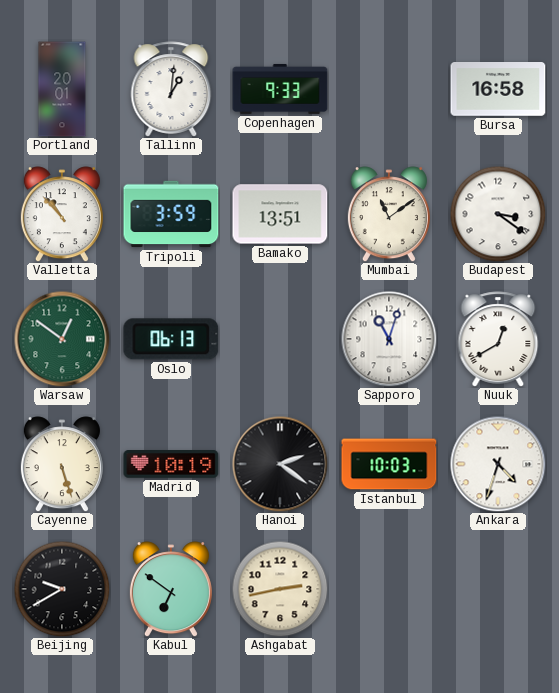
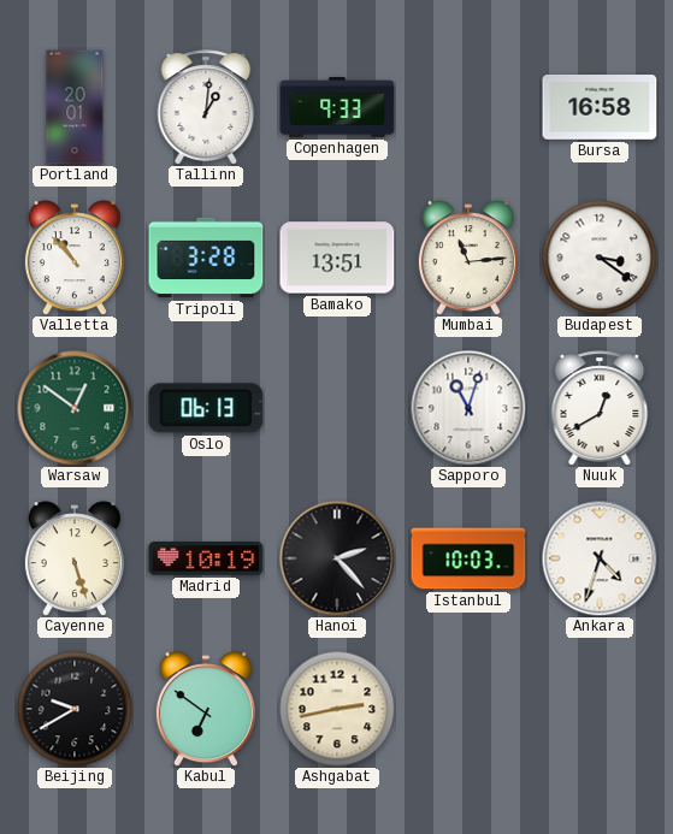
Tripoli: 3:59 -> 3:28 (206, 258)
Mumbai: 11:09 -> 11:14 (468, 258)
Hanoi: 2:21 -> 2:23 (337, 558)
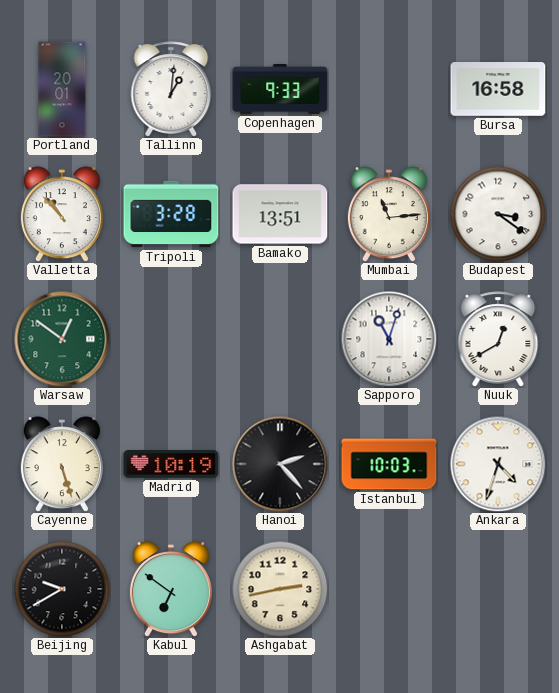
Oslo: 06:13 -> none (206, 408)
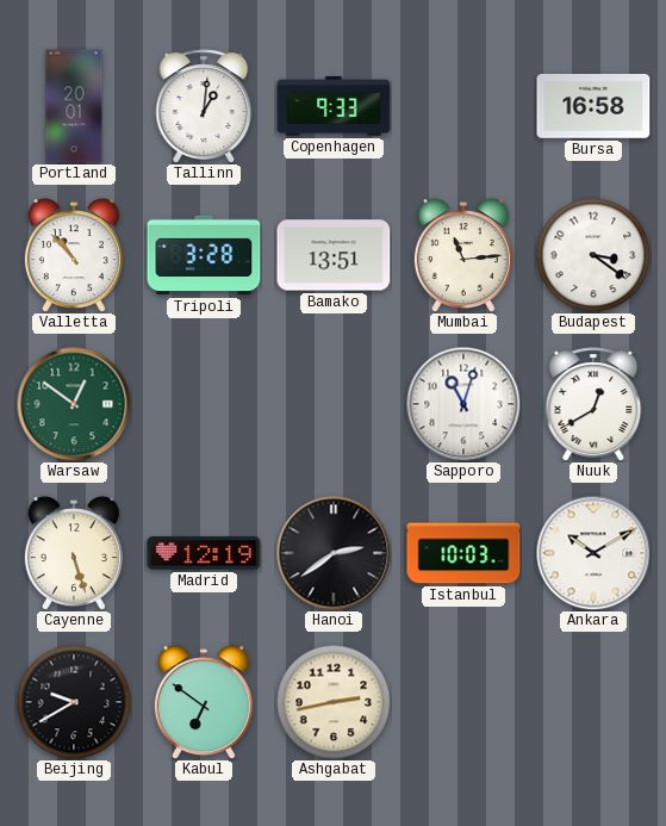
Madrid: 10:19 -> 12:19 (204, 553)
Hanoi: 2:23 -> 2:39 (334, 553)
Ankara: 4:33 -> 10:10 (593, 553)
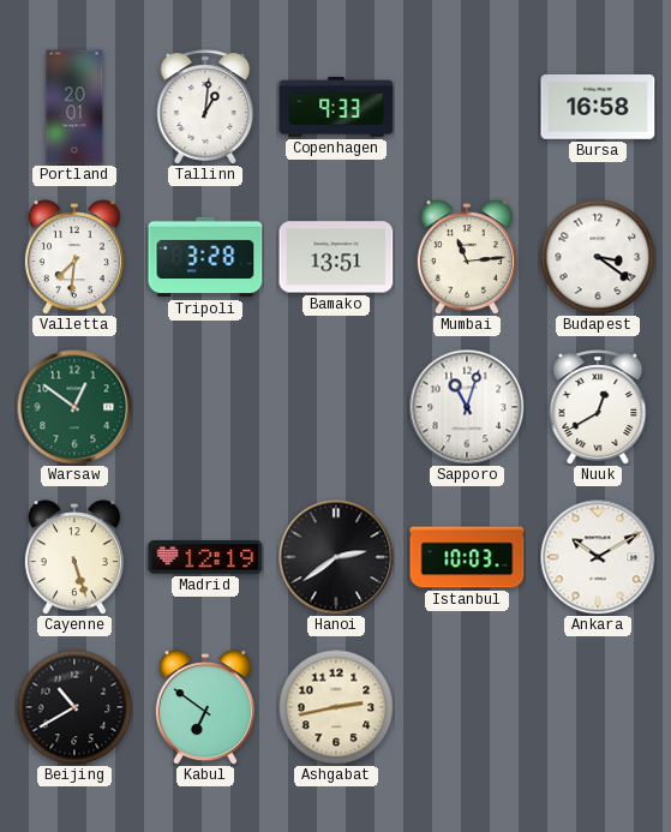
Valletta: 10:53 -> 7:31 (74, 257)
Beijing: 9:40 -> 10:40 (74, 707)
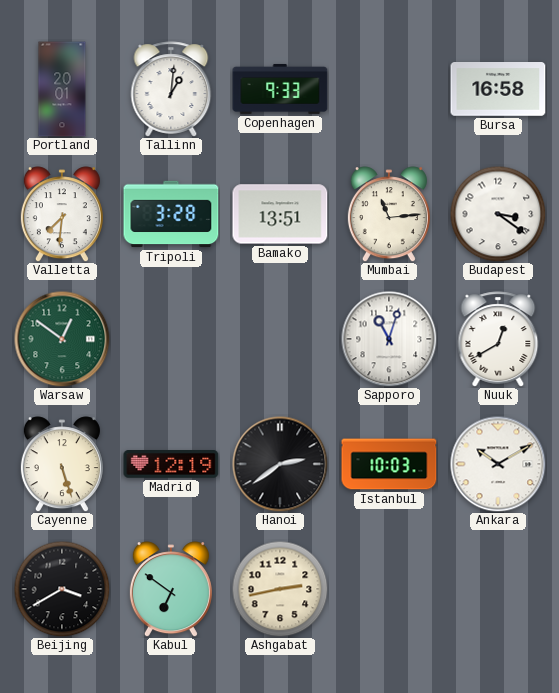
Beijing: 10:40 -> 3:40 (62, 589)
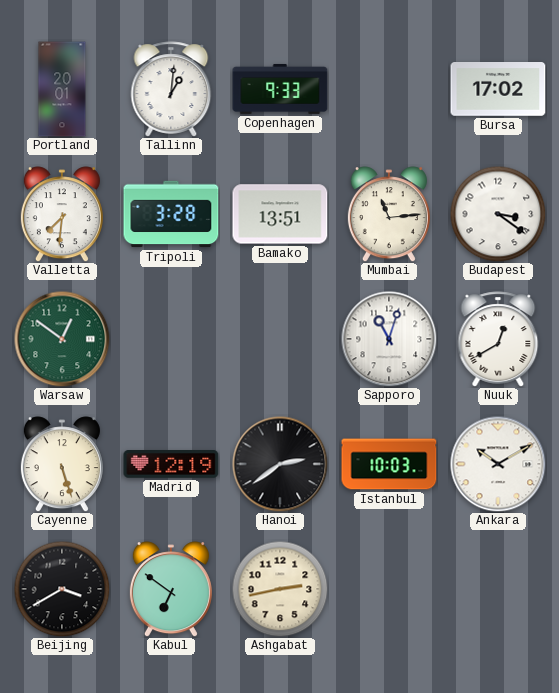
Bursa: 16:58 -> 17:02 (498, 89)
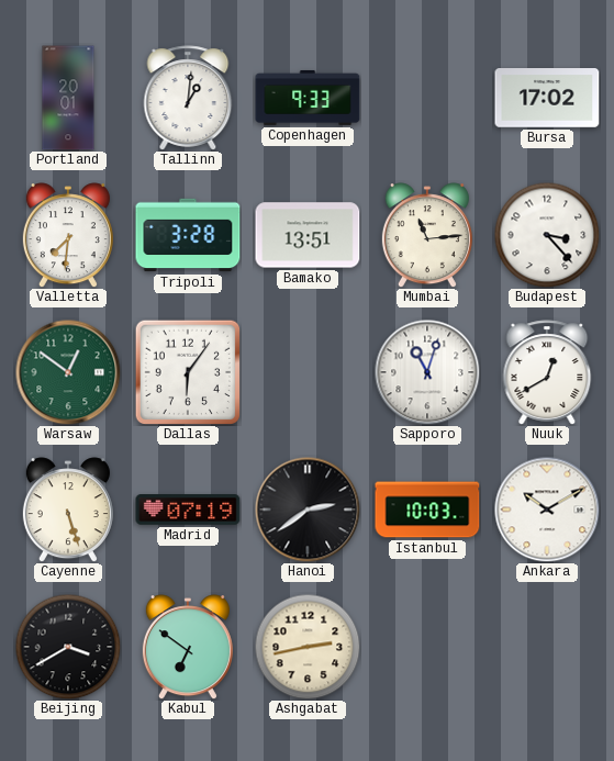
Budapest: 3:21 -> 3:23 (547, 235)
Dallas: none -> 6:06 (187, 371)
Madrid: 12:19 -> 07:19 (188, 510)
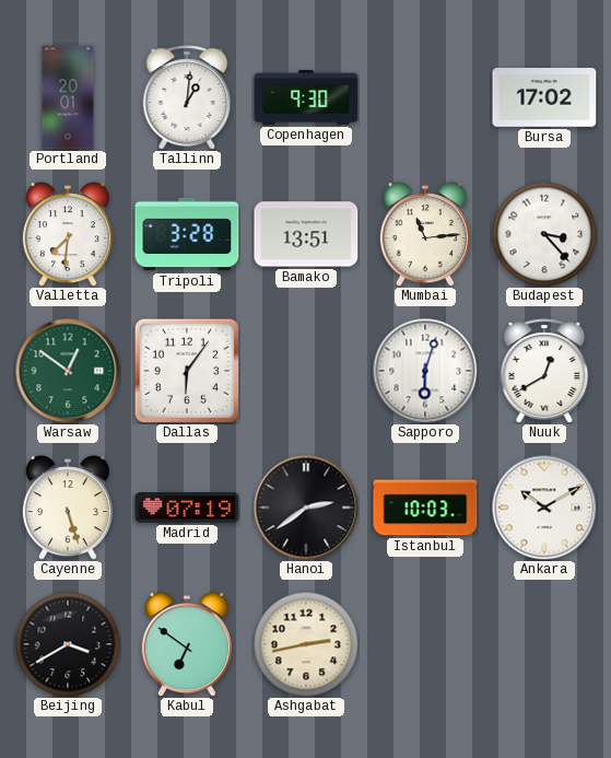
Copenhagen: 9:33 -> 9:30 (306, 97)
Sapporo: 11:03 -> 6:03 (425, 371)
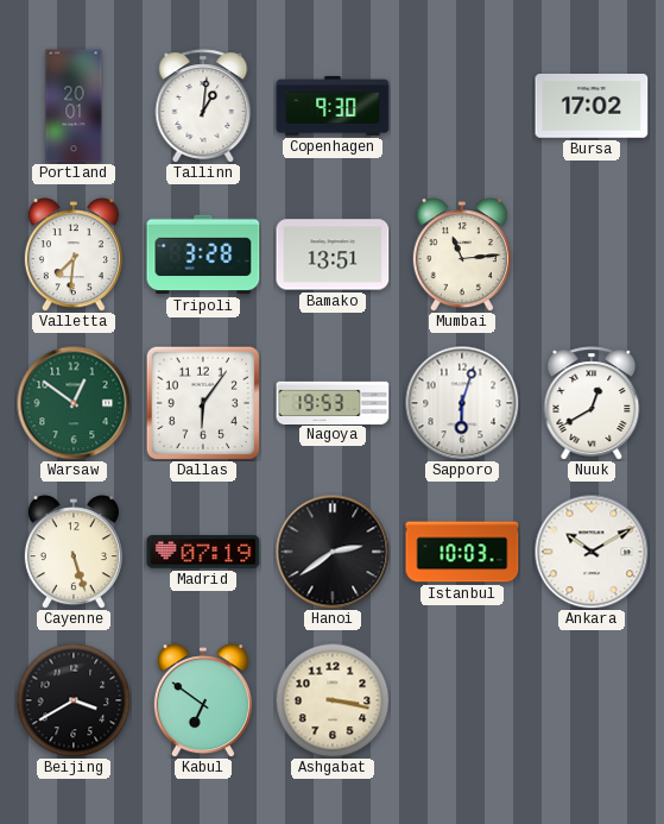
Budapest: 3:23 -> none (544, 234)
Nagoya: none -> 19:53 (333, 402)
Ashgabat: 2:43 -> 3:17 (333, 700)
